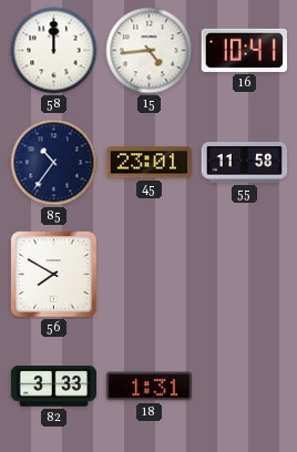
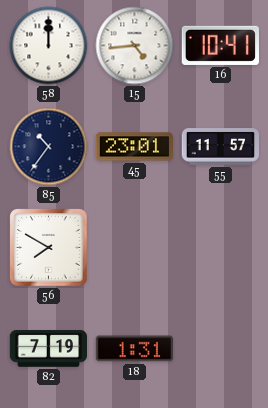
55: 11:58 -> 11:57 (221, 147)
82: 3:33 -> 7:19 (48, 349)
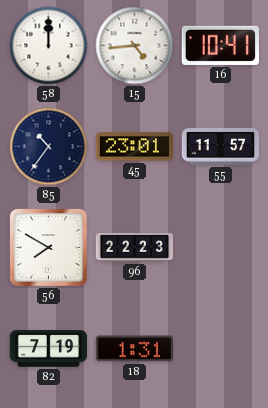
96: none -> 22:23 (135, 248)
